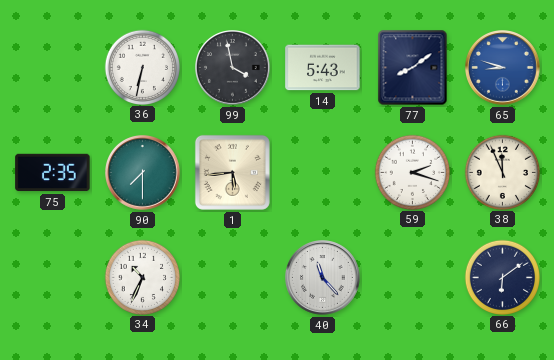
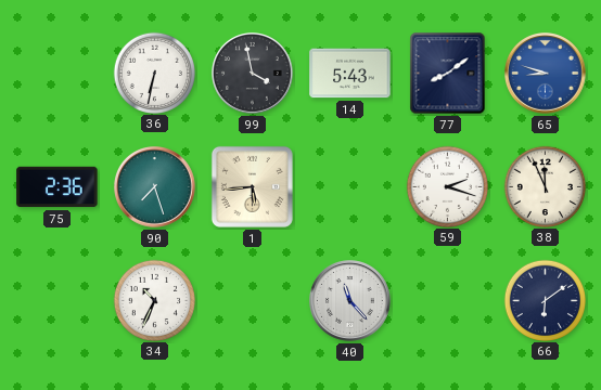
75: 2:35 -> 2:36 (57, 187)
90: 7:30 -> 7:27 (155, 187)
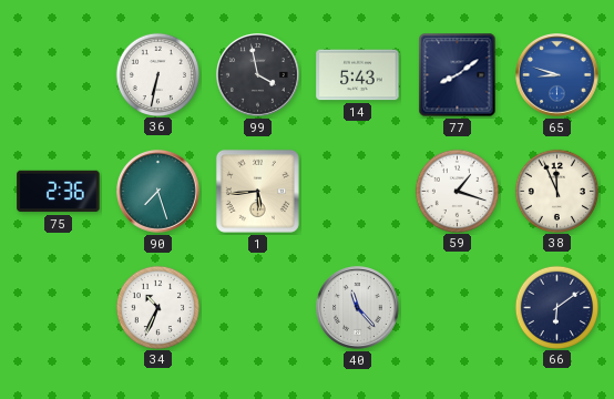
59: 2:18 -> 1:18 (457, 191)
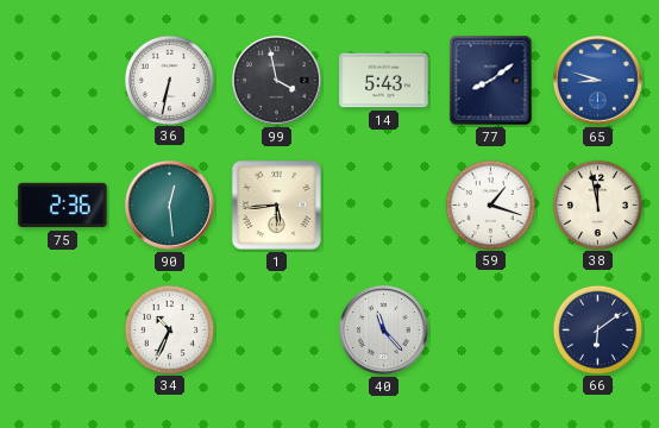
90: 7:27 -> 12:29 (170, 206)
38: 11:56 -> 11:58 (597, 204)
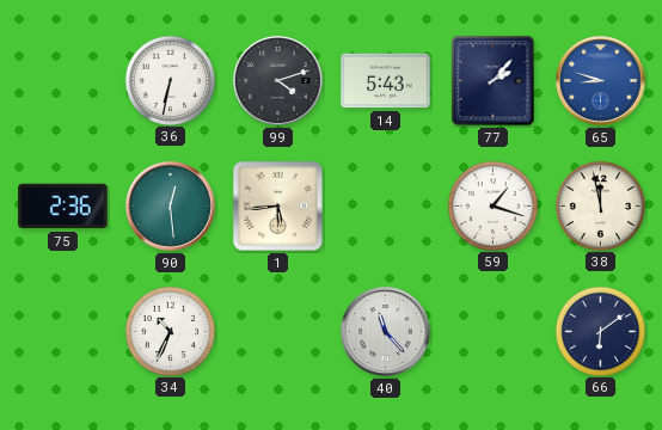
99: 3:58 -> 4:12 (278, 81)
77: 8:09 -> 2:07 (494, 81)
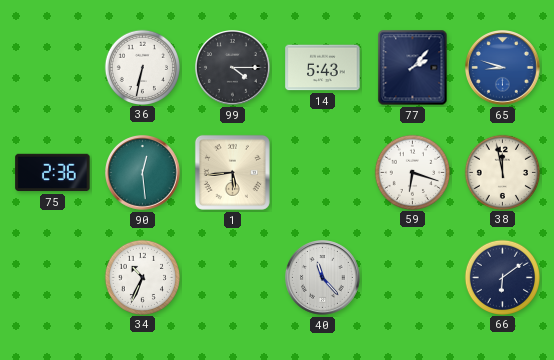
99: 4:12 -> 4:15 (233, 68)
59: 1:18 -> 6:18 (412, 172)
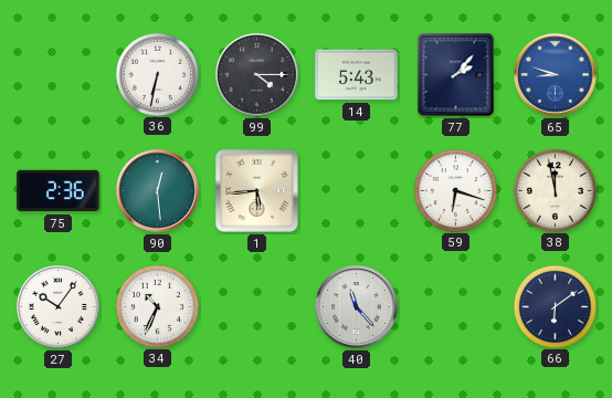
27: none -> 10:06 (59, 307)
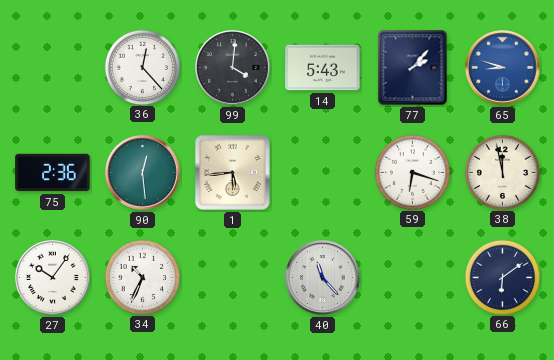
36: 6:32 -> 12:23 (142, 67)
99: 4:15 -> 4:01 (233, 68)
